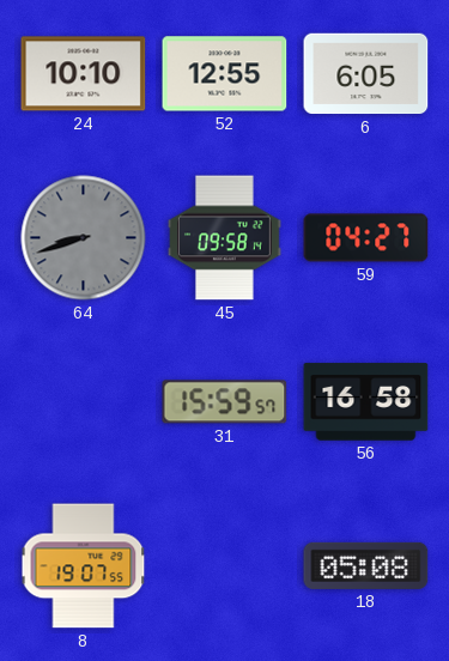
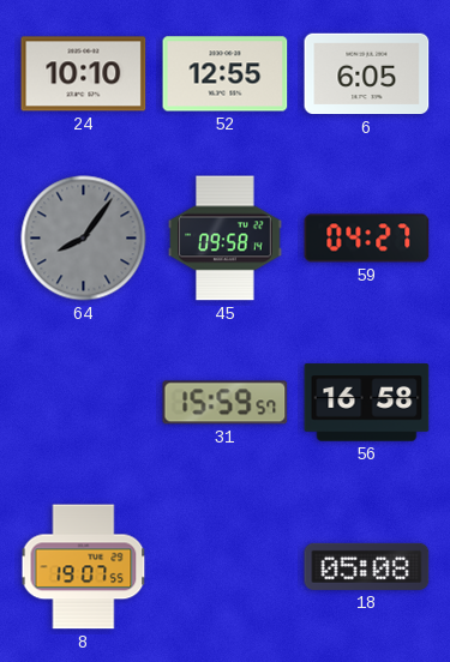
64: 8:42 -> 8:06 (84, 239)
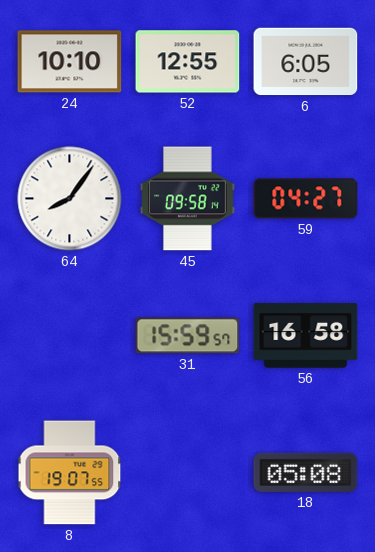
64 dial: grey -> white (70, 199)
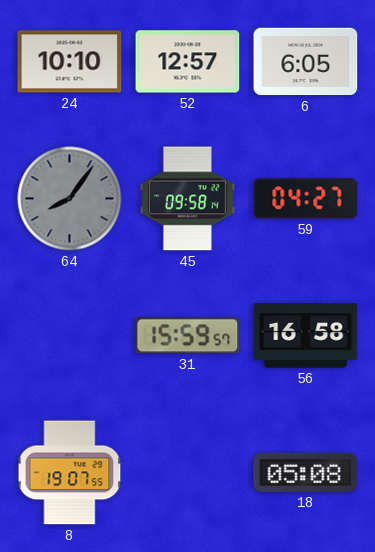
52: 12:55 -> 12:57 (188, 62)
64 dial: white -> grey (70, 199)
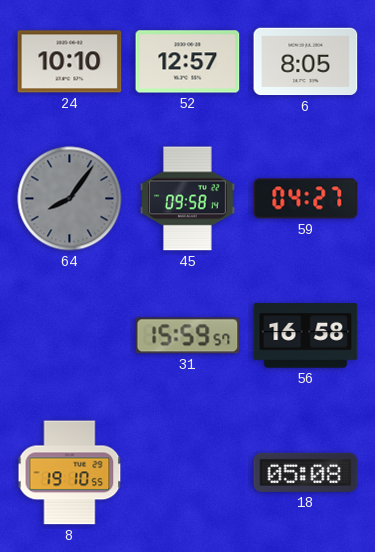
6: 6:05 -> 8:05 (306, 62)
8: 19:07 -> 19:10 (70, 473)
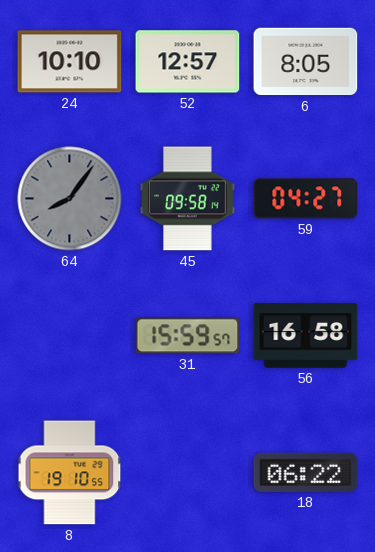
18: 05:08 -> 06:22 (306, 472)
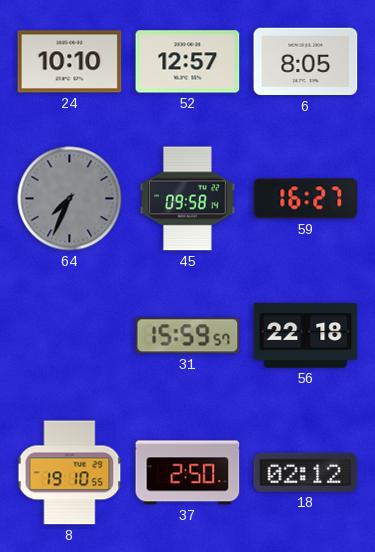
64: 8:06 -> 7:34 (70, 199)
59: 04:27 -> 16:27 (306, 199)
56: 16:58 -> 22:18 (306, 336)
37: none -> 2:50 (188, 473)
18: 06:22 -> 02:12 (306, 472)
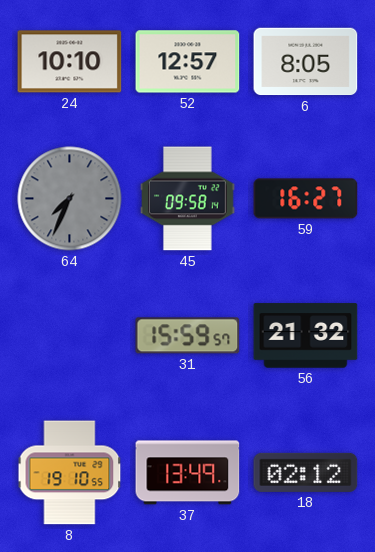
56: 22:18 -> 21:32 (306, 336)
37: 2:50 -> 13:49 (188, 473)
